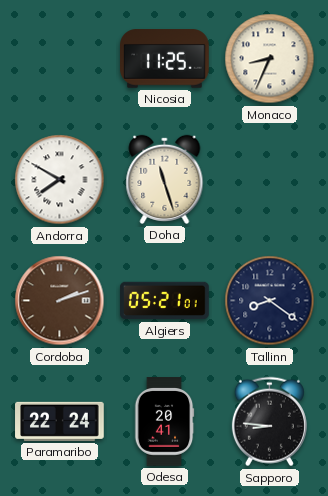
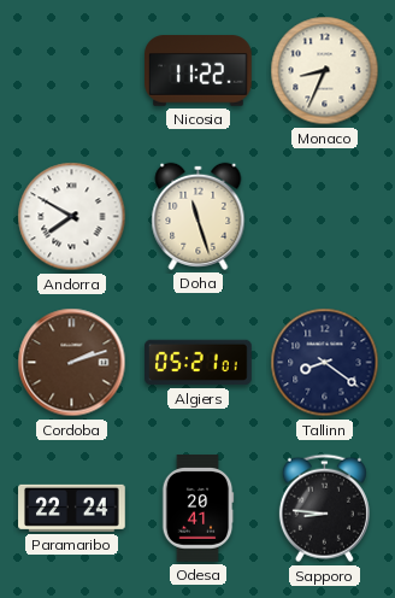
Nicosia: 11:25 -> 11:22 (199, 71)
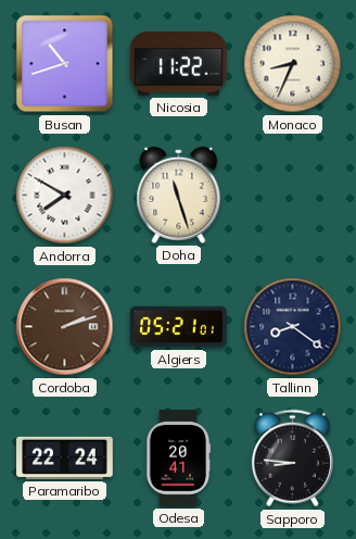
Busan: none -> 10:42 (65, 64)
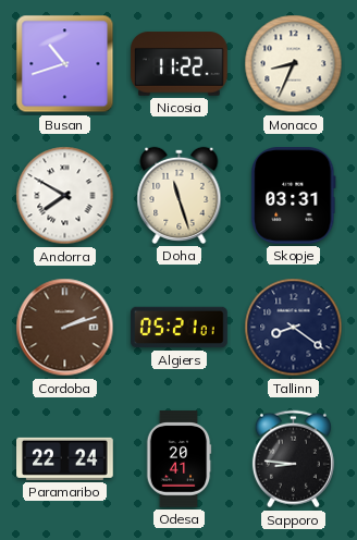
Skopje: none -> 03:31 (294, 196)
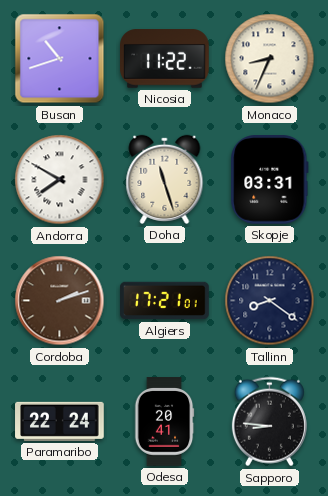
Algiers: 05:21 -> 17:21 (165, 301)
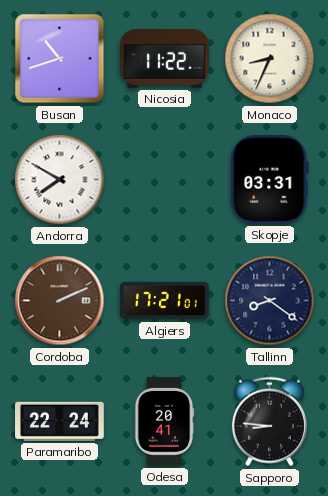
Doha: 11:27 -> none (165, 179)
Cordoba: 2:12 -> 2:11 (60, 301)
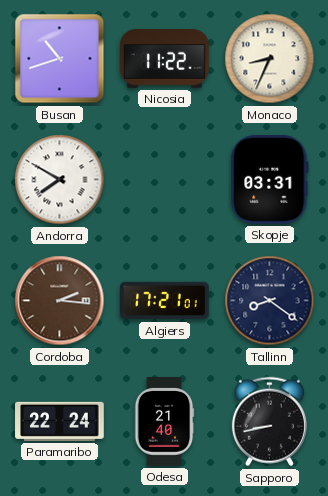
Cordoba: 2:11 -> 2:16 (60, 301)
Odesa: 20:41 -> 21:40 (164, 422)
Sapporo: 8:46 -> 8:43 (269, 422)
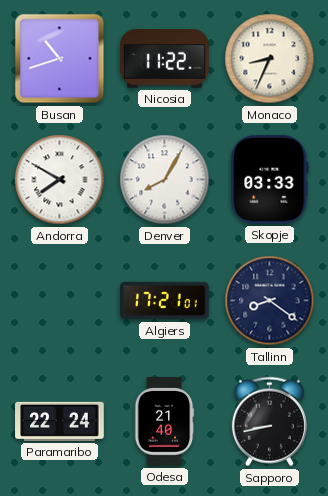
Denver: none -> 8:05 (165, 180)
Skopje: 03:31 -> 03:33 (270, 180)
Cordoba: 2:16 -> none (60, 301)
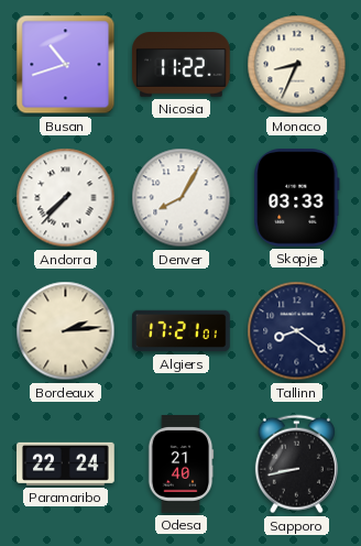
Andorra: 7:50 -> 7:37 (66, 198)
Bordeaux: none -> 2:14 (66, 331)
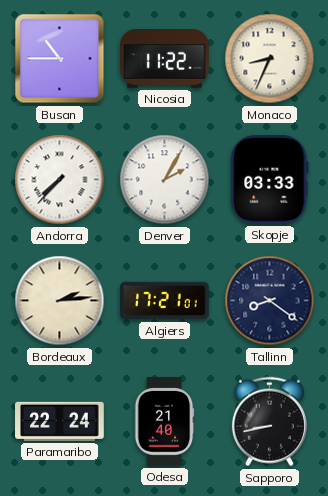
Busan: 10:42 -> 10:45 (60, 59)
Denver: 8:05 -> 2:05 (165, 180)
